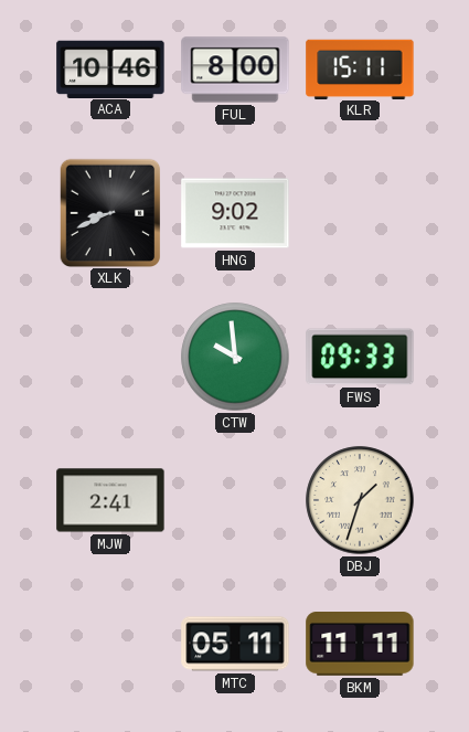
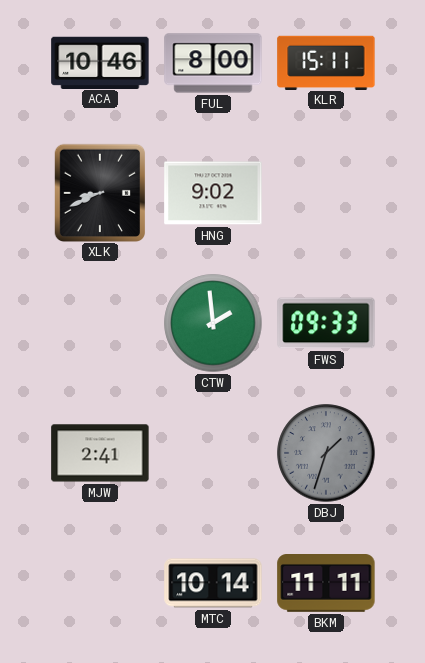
CTW: 9:59 -> 1:59 (213, 323)
DBJ dial: cream -> grey (326, 453)
MTC: 05:11 -> 10:14 (213, 583)
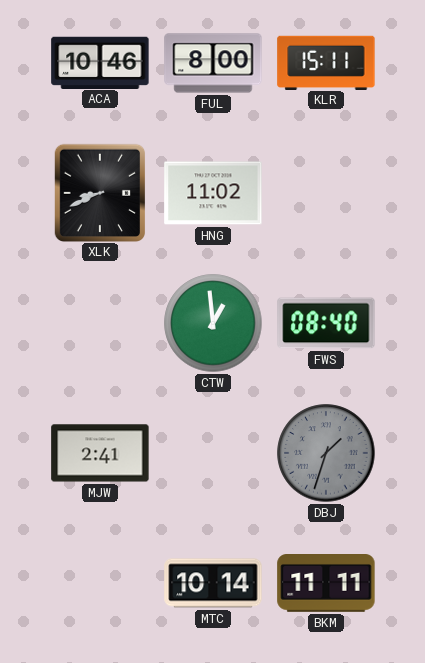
HNG: 9:02 -> 11:02 (213, 193)
CTW: 1:59 -> 12:59 (213, 323)
FWS: 09:33 -> 08:40 (326, 323)
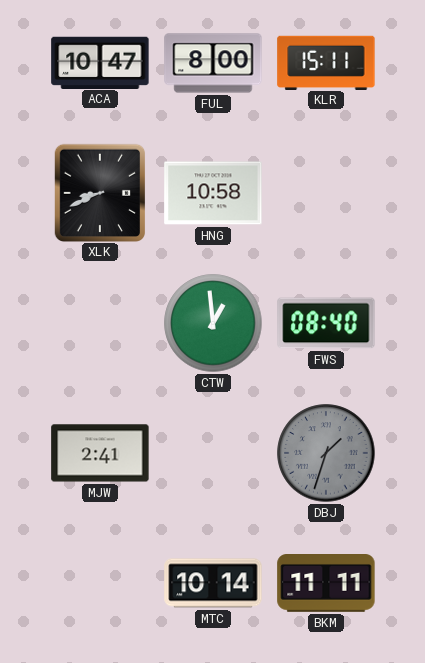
ACA: 10:46 -> 10:47 (100, 62)
HNG: 11:02 -> 10:58 (213, 193)
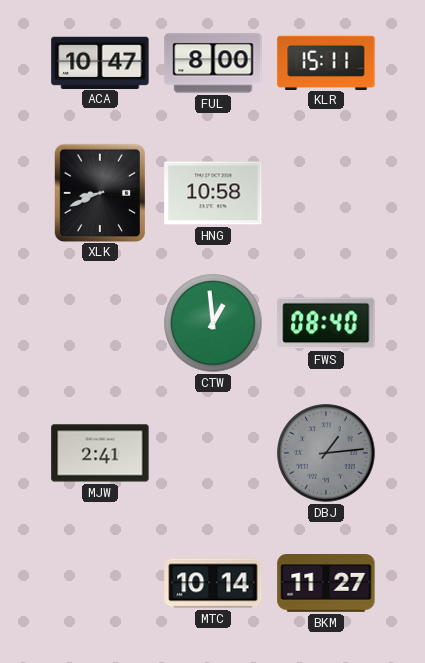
DBJ: 1:33 -> 1:14 (326, 453)
BKM: 11:11 -> 11:27 (326, 584)
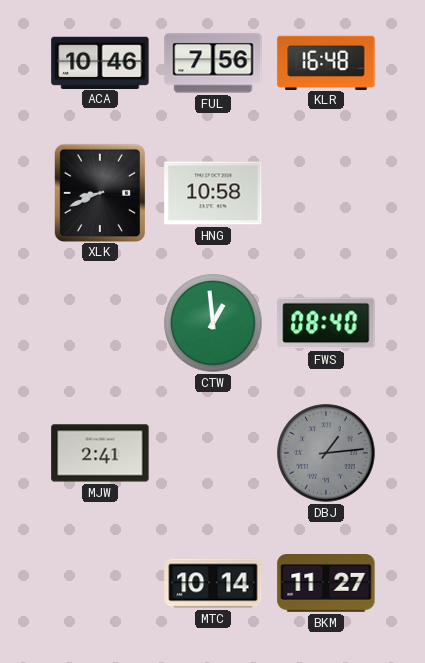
ACA: 10:47 -> 10:46 (100, 62)
FUL: 8:00 -> 7:56 (213, 63)
KLR: 15:11 -> 16:48 (326, 62)
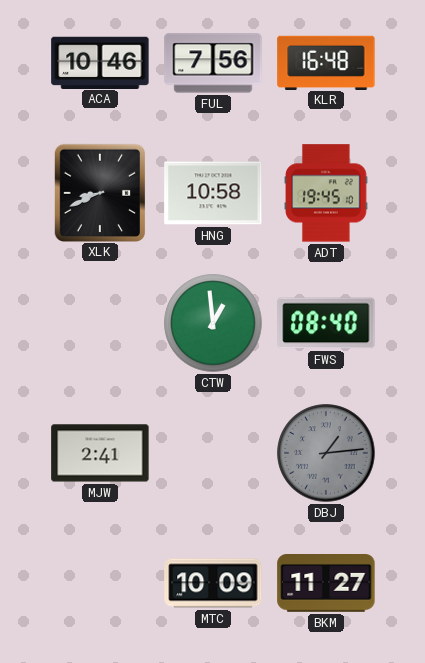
ADT: none -> 19:45 (327, 193)
MTC: 10:14 -> 10:09 (213, 583)
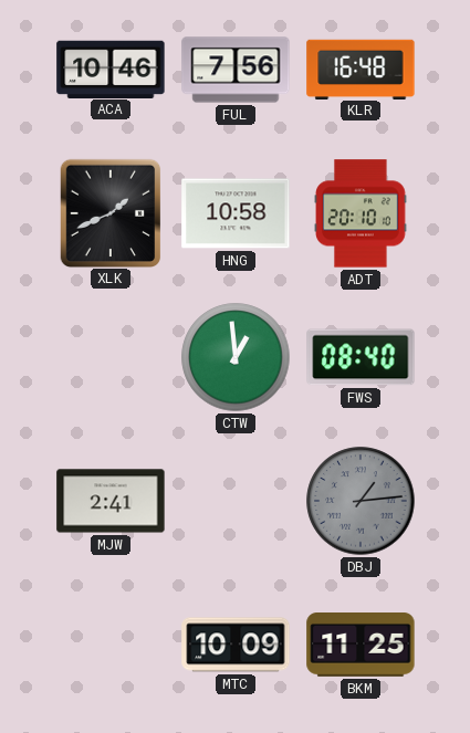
XLK: 8:41 -> 1:41 (109, 212)
ADT: 19:45 -> 20:10 (362, 213)
BKM: 11:27 -> 11:25 (361, 646)
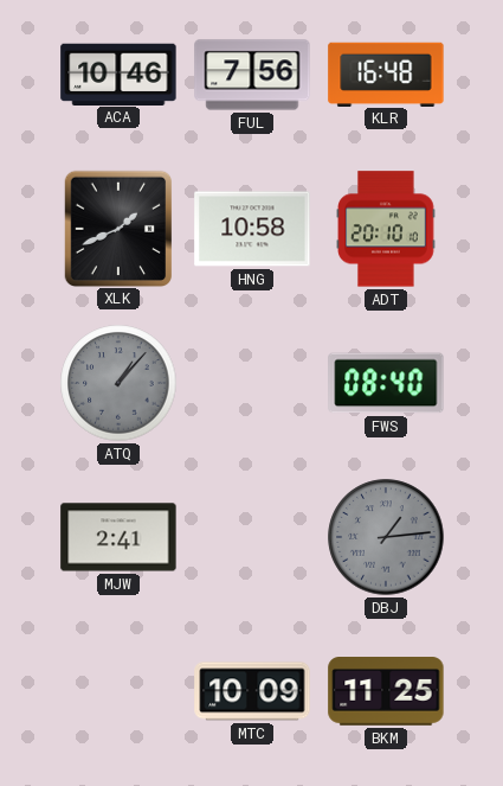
ATQ: none -> 1:07 (118, 383)
CTW: 12:59 -> none (236, 357)
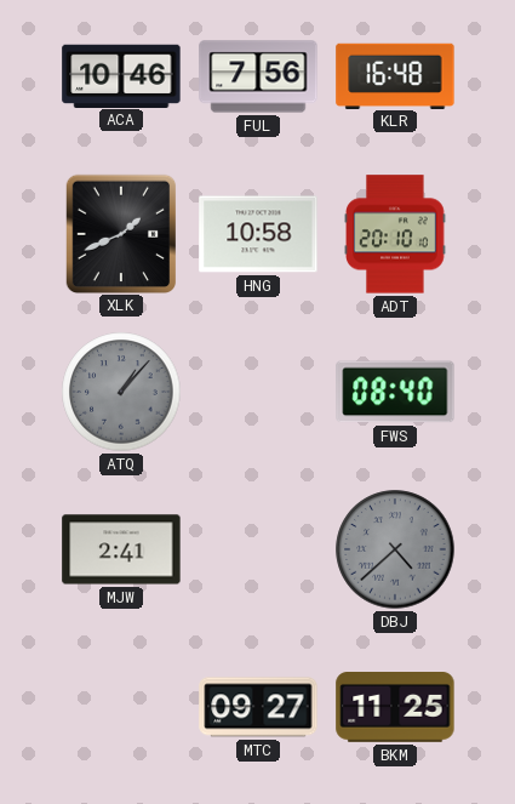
DBJ: 1:14 -> 4:38 (395, 549)
MTC: 10:09 -> 09:27 (258, 707)
